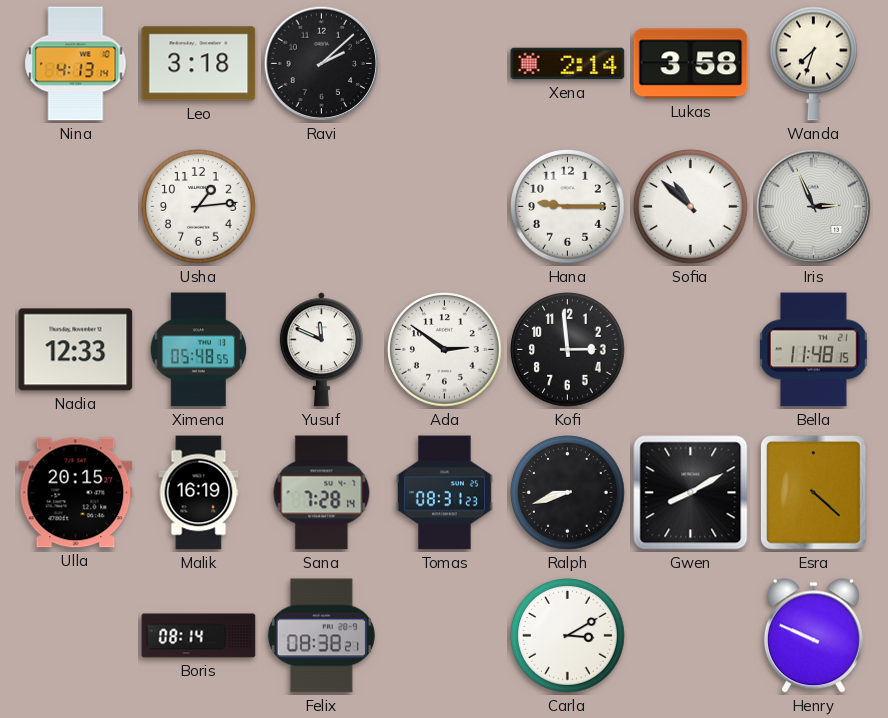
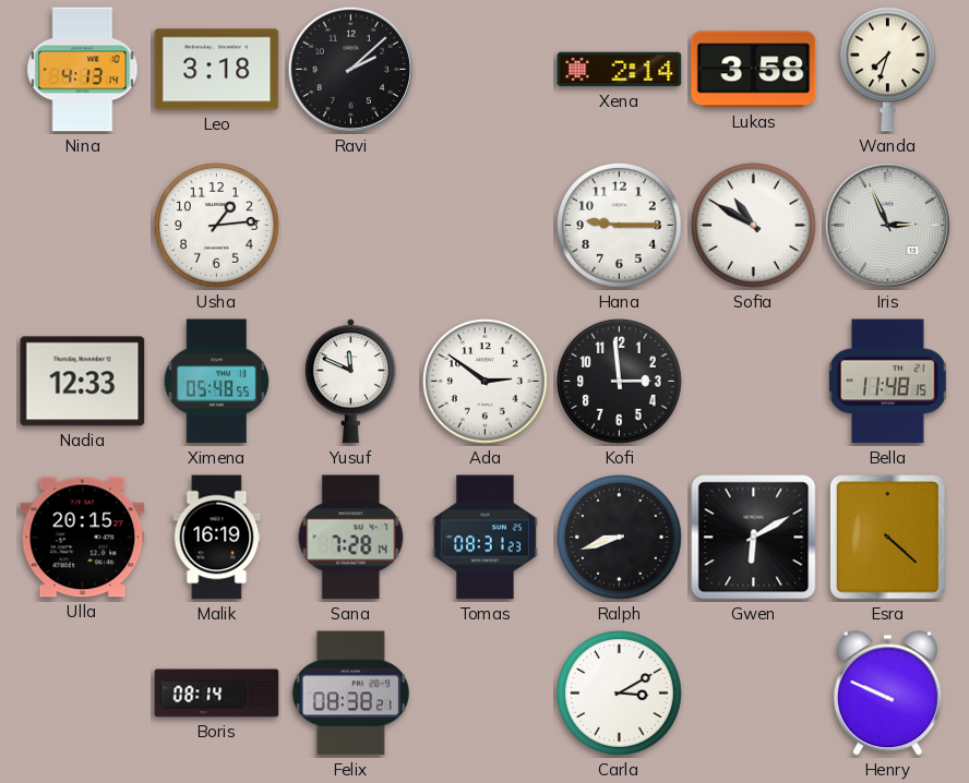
Sofia: 10:52 -> 10:50 (754, 226)
Gwen: 8:10 -> 6:10 (754, 538)
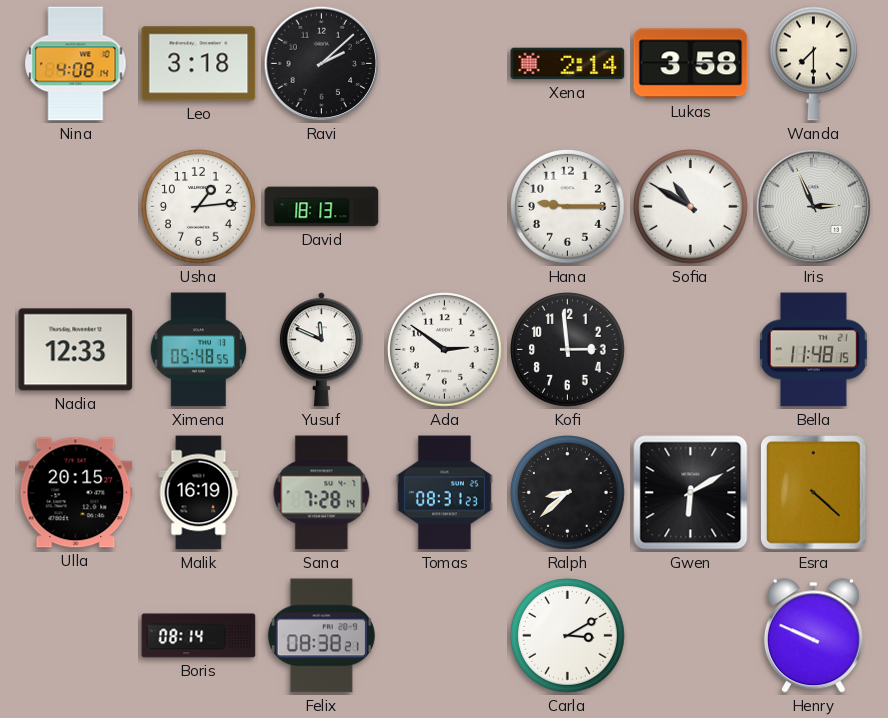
Nina: 4:13 -> 4:08 (76, 64)
Wanda: 7:33 -> 7:30 (813, 64)
David: none -> 18:13 (322, 207)
Ralph: 8:42 -> 8:38 (568, 493)
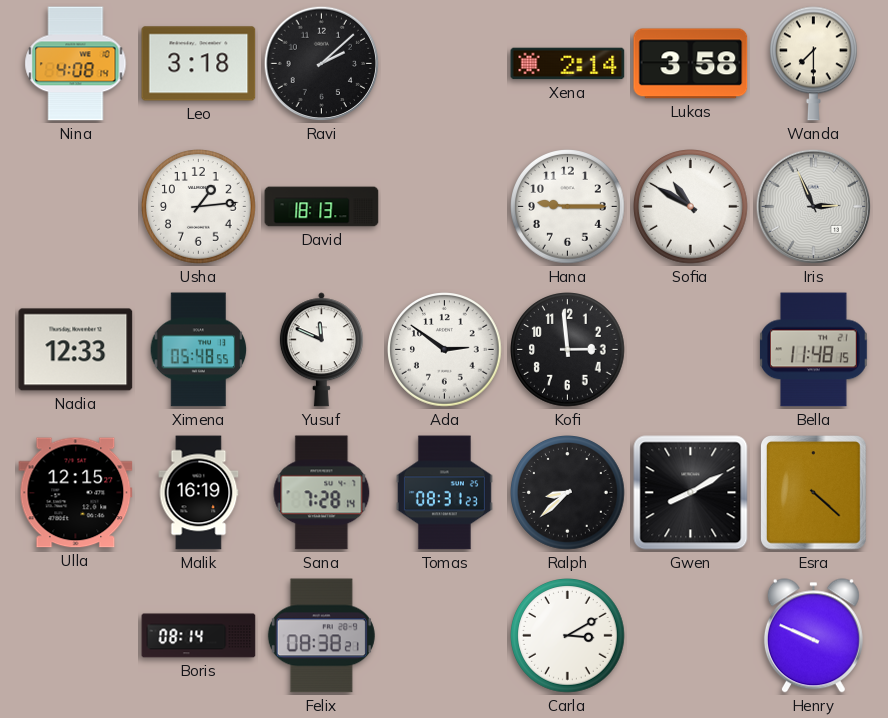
Ulla: 20:15 -> 12:15 (76, 493)
Gwen: 6:10 -> 8:10 (691, 493)
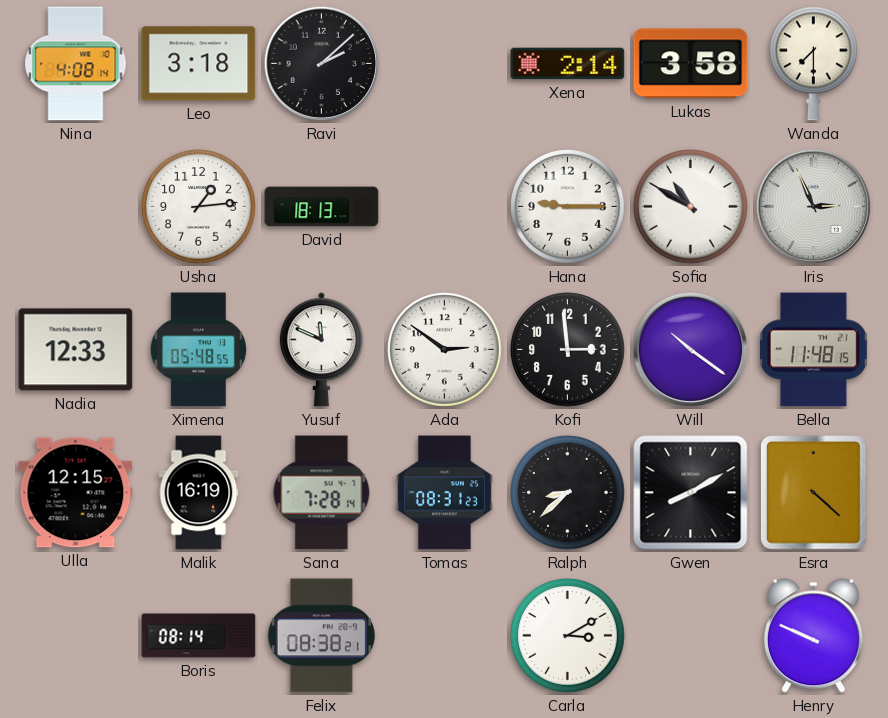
Will: none -> 10:21 (691, 350)
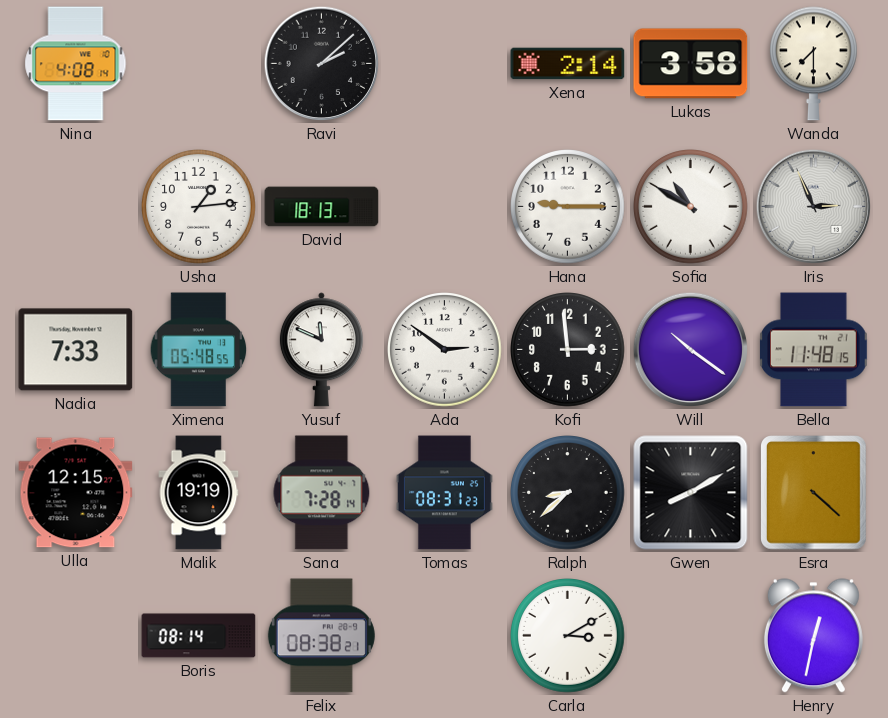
Leo: 3:18 -> none (199, 64)
Nadia: 12:33 -> 7:33 (76, 350)
Malik: 16:19 -> 19:19 (199, 493)
Henry: 9:49 -> 12:32 (813, 636)
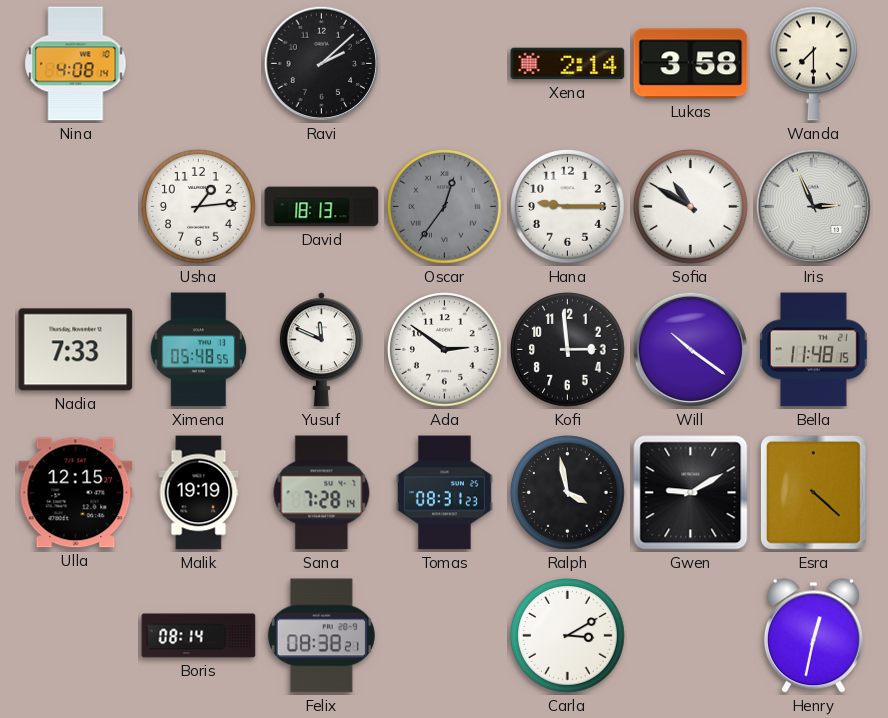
Oscar: none -> 12:36 (445, 207)
Ralph: 8:38 -> 3:58 (568, 493)
Gwen: 8:10 -> 9:10 (691, 493)
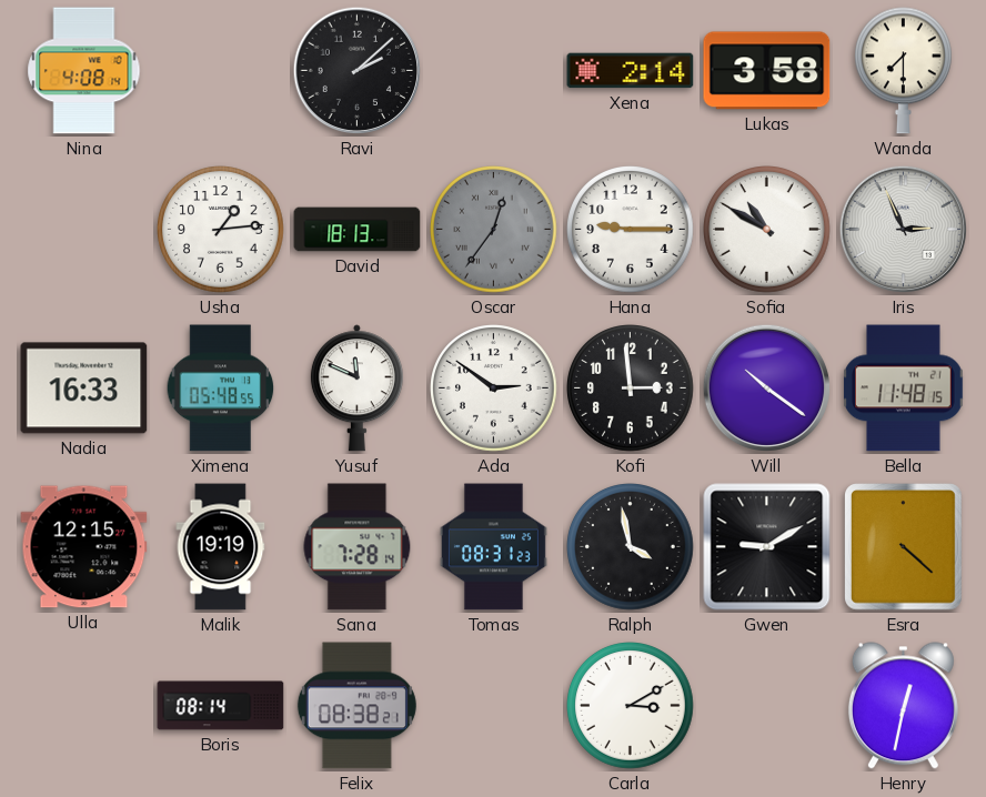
Nadia: 7:33 -> 16:33 (84, 389)
